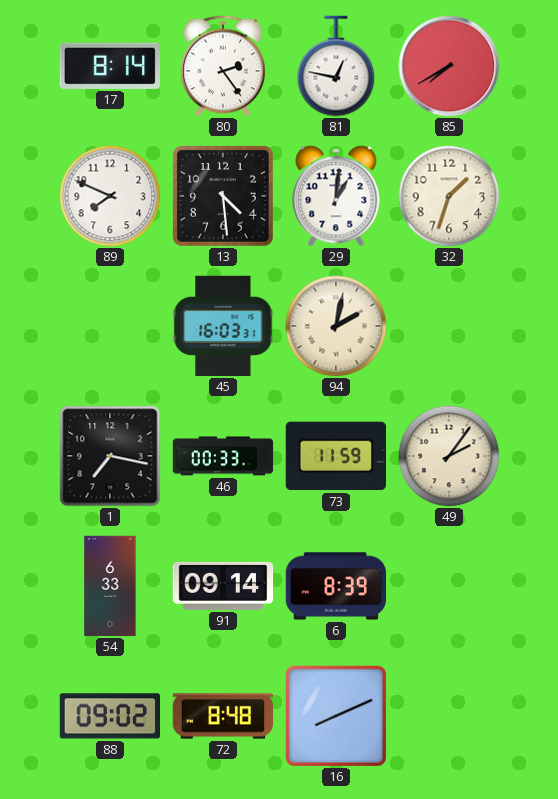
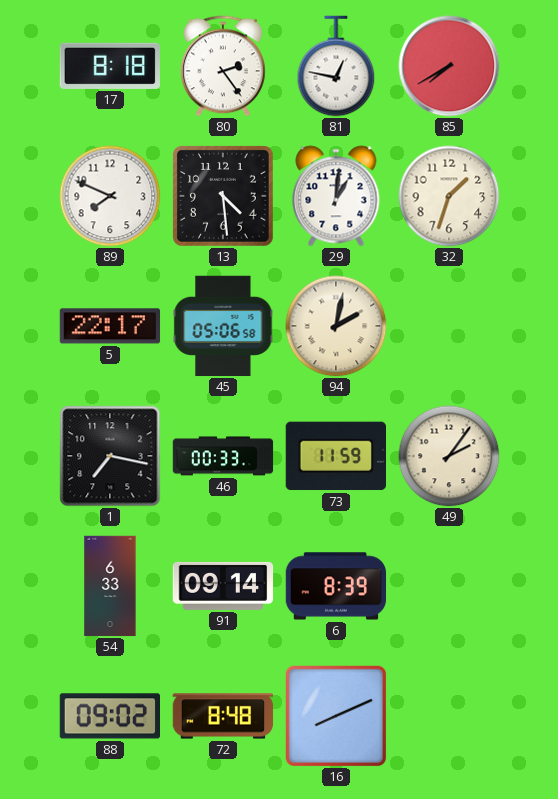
17: 8:14 -> 8:18 (110, 66)
5: none -> 22:17 (110, 326)
45: 16:03 -> 05:06 (223, 326)
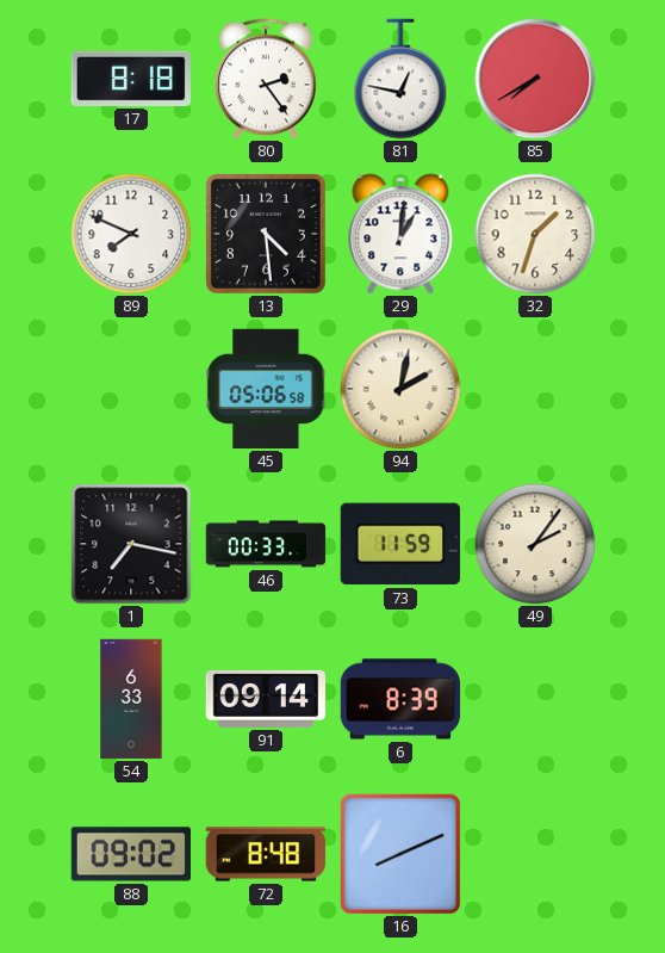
5: 22:17 -> none (110, 326)
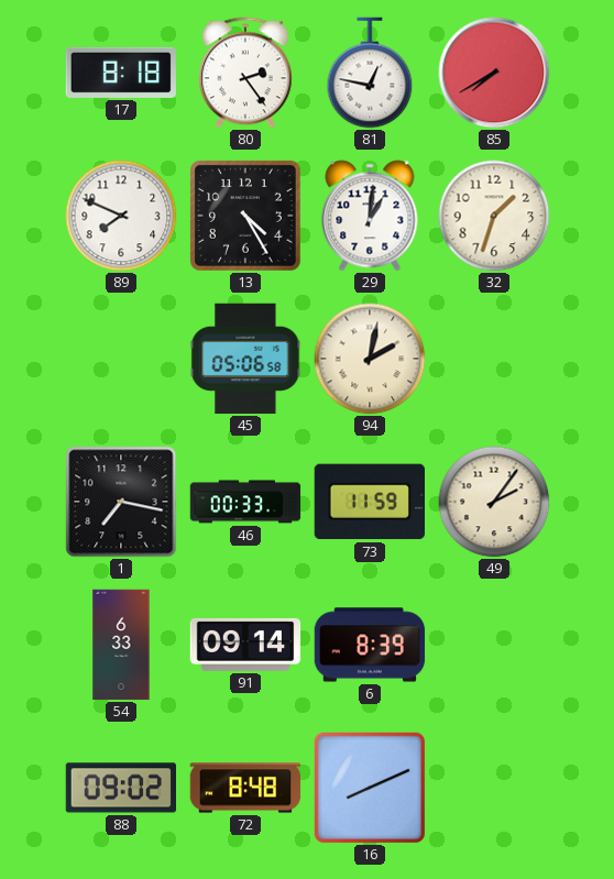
13: 4:29 -> 4:25 (245, 216)
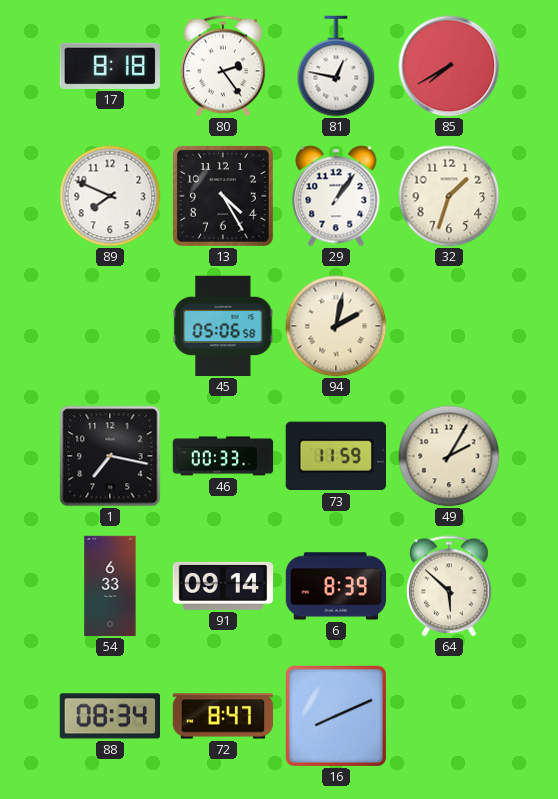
29: 1:01 -> 1:06 (336, 196)
49: 2:06 -> 2:05 (449, 456)
64: none -> 5:52 (449, 586)
88: 09:02 -> 08:34 (110, 716)
72: 8:48 -> 8:47 (223, 716)
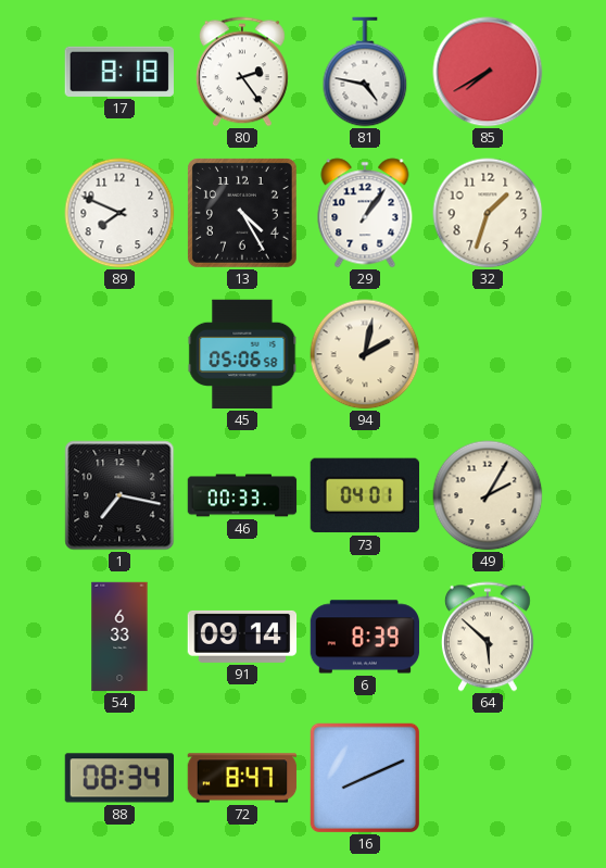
81: 12:47 -> 4:47 (365, 72)
73: 11:59 -> 04:01 (364, 495)
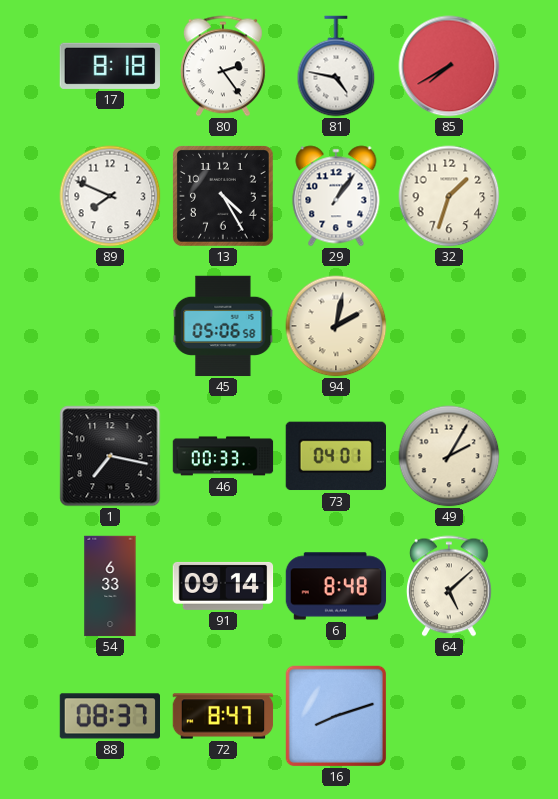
6: 8:39 -> 8:48 (336, 586)
64: 5:52 -> 5:08 (449, 586)
88: 08:34 -> 08:37 (110, 716)
16: 8:11 -> 8:12 (336, 716)
